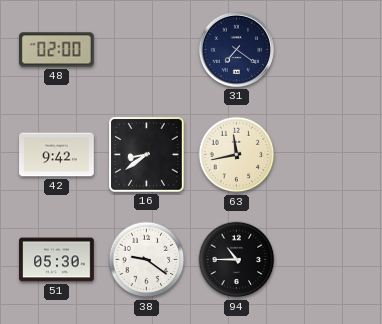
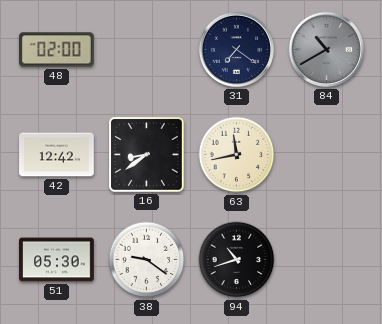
84: none -> 10:40 (326, 49)
42: 9:42 -> 12:42 (57, 155)
94: 10:45 -> 10:42 (237, 260)
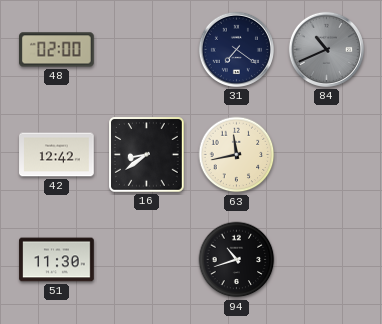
84: 10:40 -> 10:41 (326, 49)
51: 05:30 -> 11:30 (57, 260)
38: 9:21 -> none (147, 260)
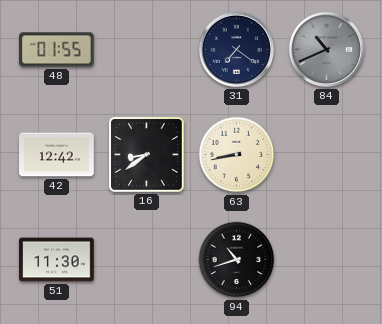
48: 02:00 -> 01:55 (57, 50)
63: 11:43 -> 8:43 (237, 155)
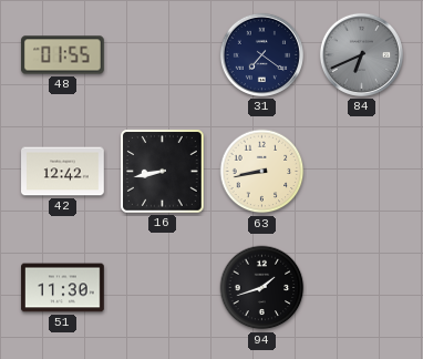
84: 10:41 -> 6:41 (361, 54)
16: 8:39 -> 8:43 (163, 172)
94: 10:42 -> 1:42 (262, 288)
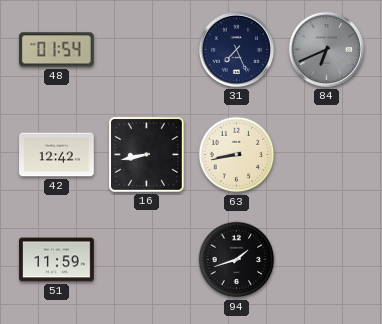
48: 01:55 -> 01:54 (57, 50)
31: 7:21 -> 7:26 (236, 49)
51: 11:30 -> 11:59 (57, 260)
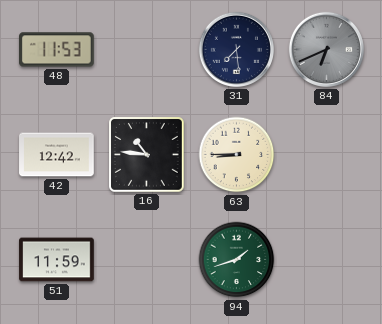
48: 01:54 -> 11:53 (57, 50)
31: 7:26 -> 7:29 (236, 49)
16: 8:43 -> 10:46 (147, 155)
63: 8:43 -> 8:45 (237, 155)
94 dial: black -> green (237, 260)
